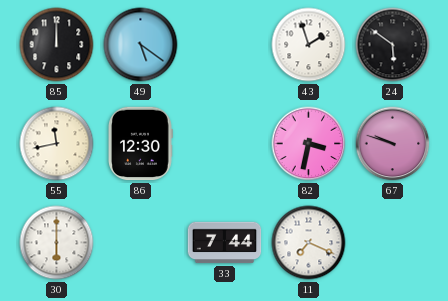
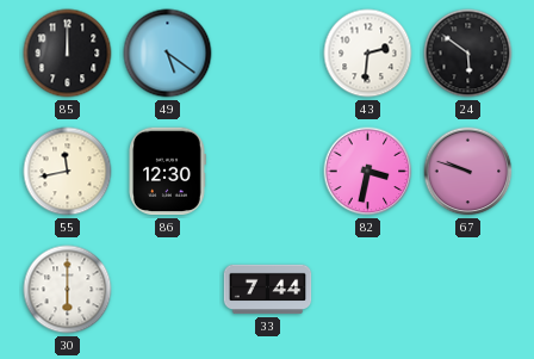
43: 1:57 -> 2:31 (368, 54)
11: 7:19 -> none (309, 243)
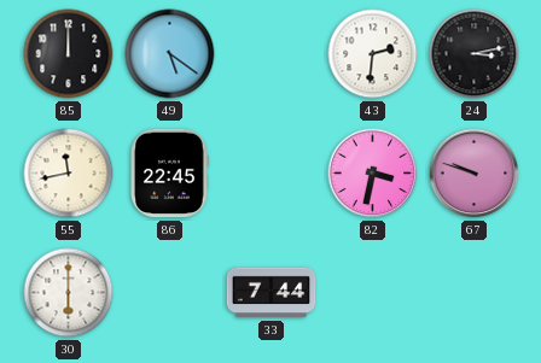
24: 5:51 -> 3:13 (475, 54)
86: 12:30 -> 22:45 (170, 174)
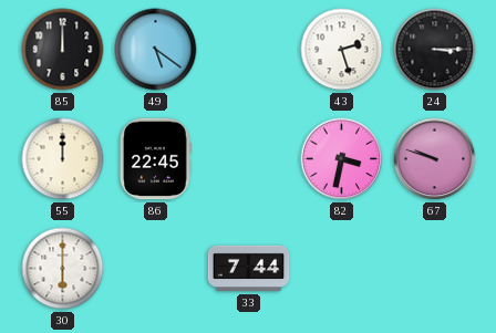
43: 2:31 -> 2:27 (342, 50)
24: 3:13 -> 3:15 (435, 50)
55: 11:43 -> 12:00 (63, 159)
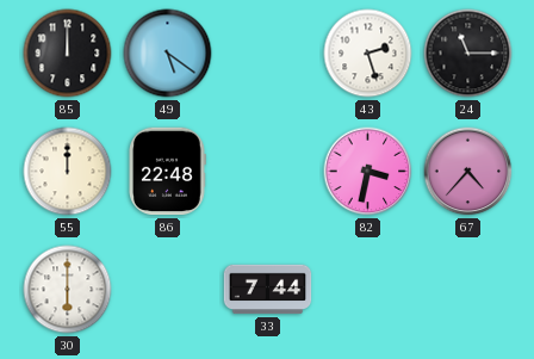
24: 3:15 -> 11:15 (468, 54)
86: 22:45 -> 22:48 (168, 172)
67: 9:48 -> 4:37 (468, 172)
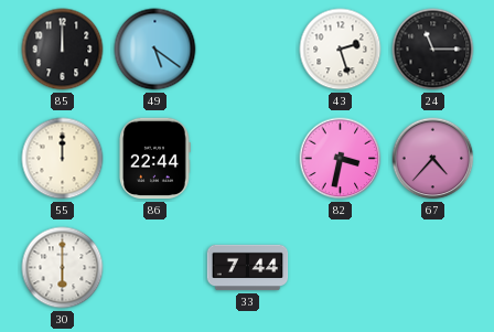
86: 22:48 -> 22:44 (155, 159)
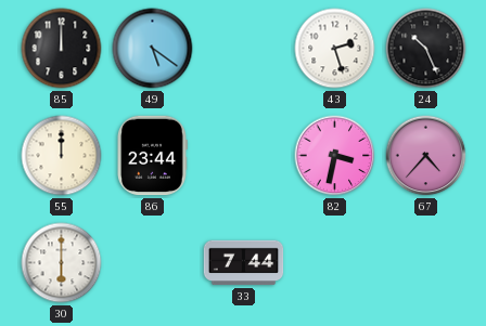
24: 11:15 -> 10:26 (426, 49)
86: 22:44 -> 23:44 (153, 156)
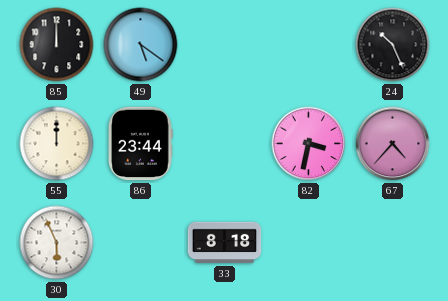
43: 2:27 -> none (335, 49)
30: 6:00 -> 5:56 (57, 243)
33: 7:44 -> 8:18 (225, 243)
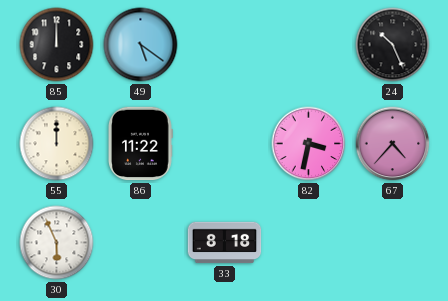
86: 23:44 -> 11:22 (141, 144)
